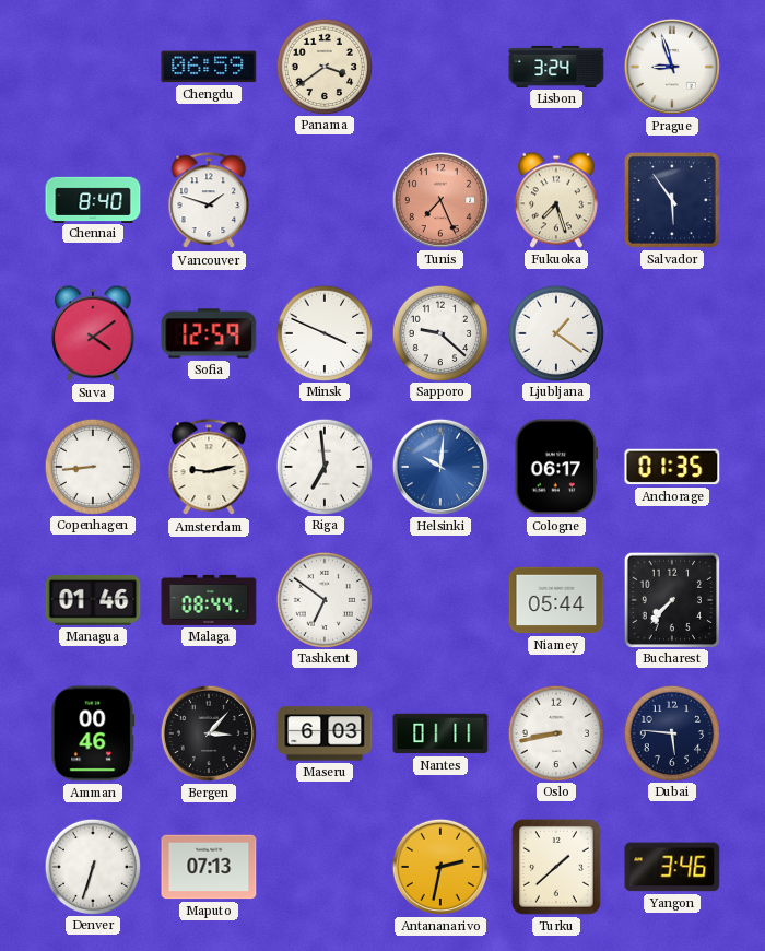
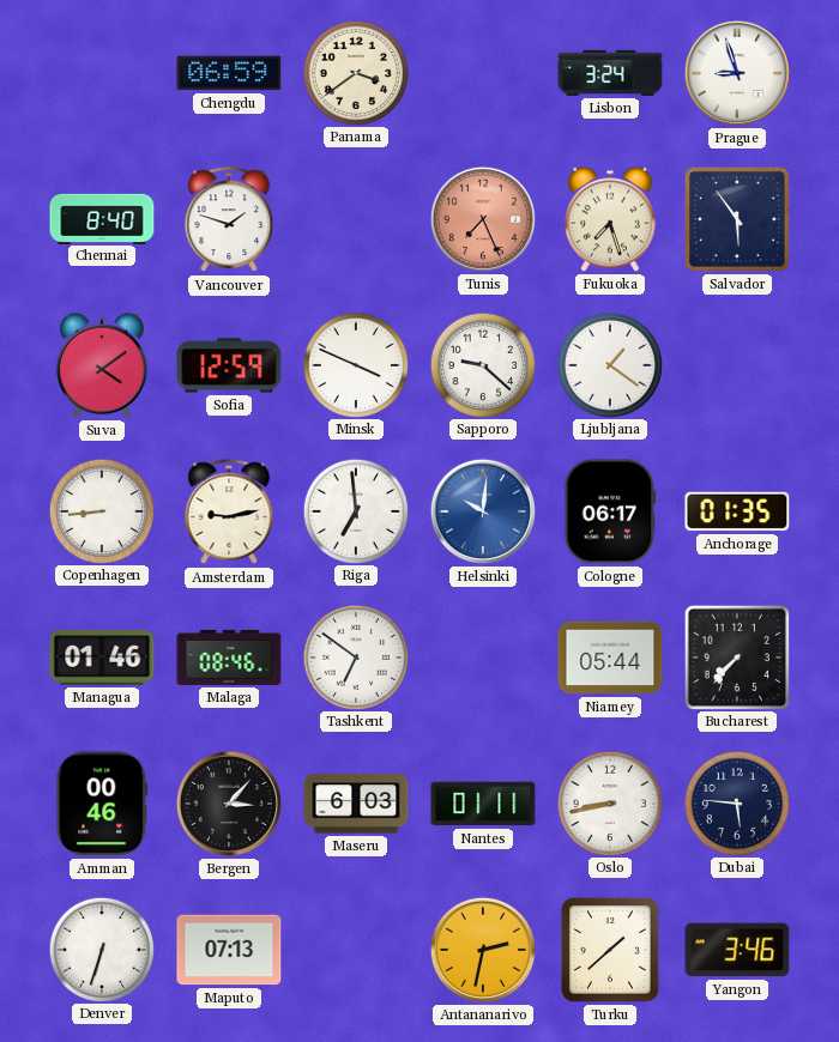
Malaga: 08:44 -> 08:46 (229, 658)
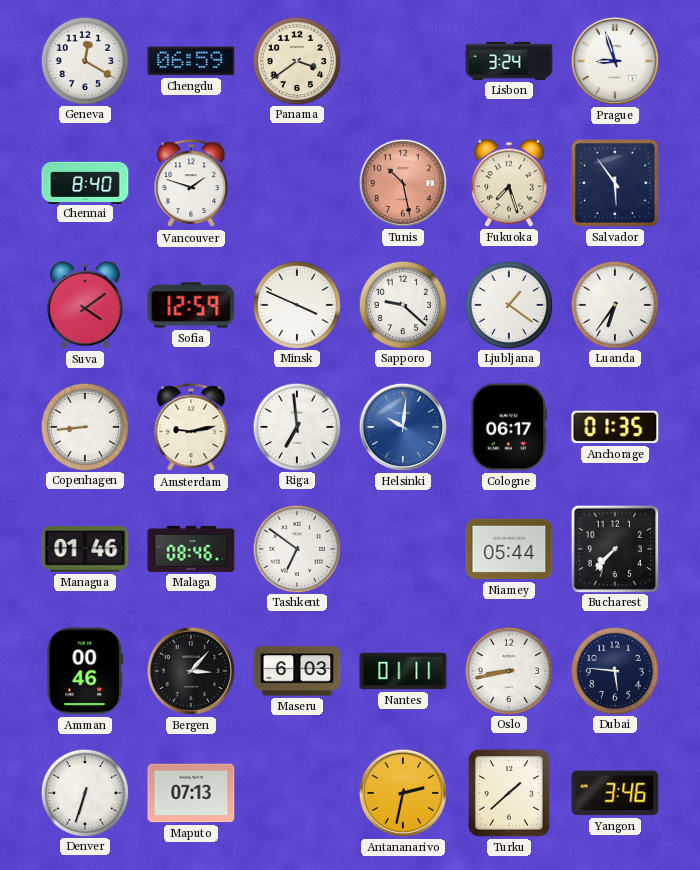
Geneva: none -> 12:20 (84, 60)
Tunis: 7:26 -> 10:28 (403, 183)
Luanda: none -> 6:36 (614, 304)
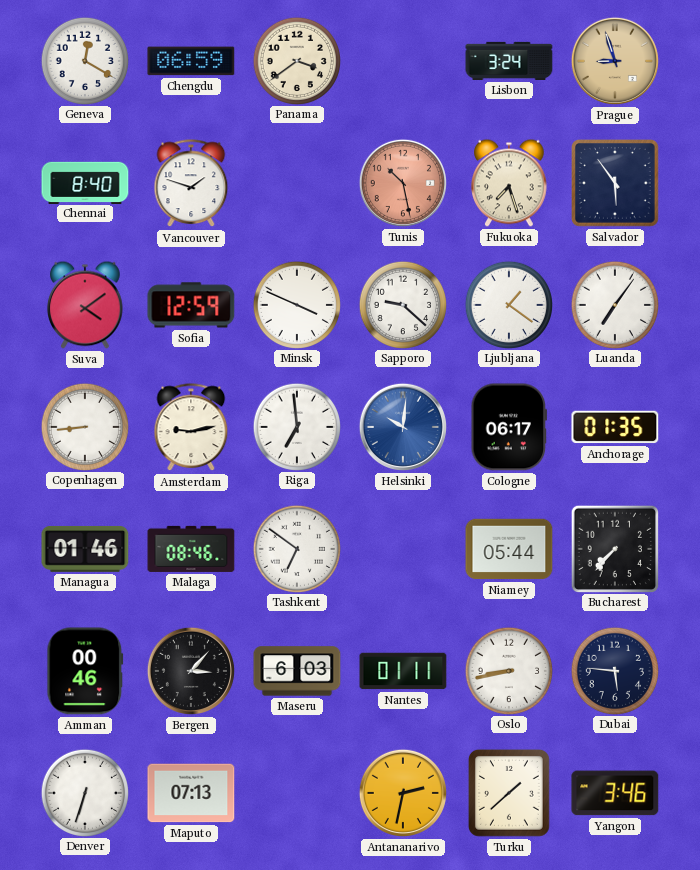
Prague dial: white -> champagne (615, 61)
Luanda: 6:36 -> 7:06 (614, 304)
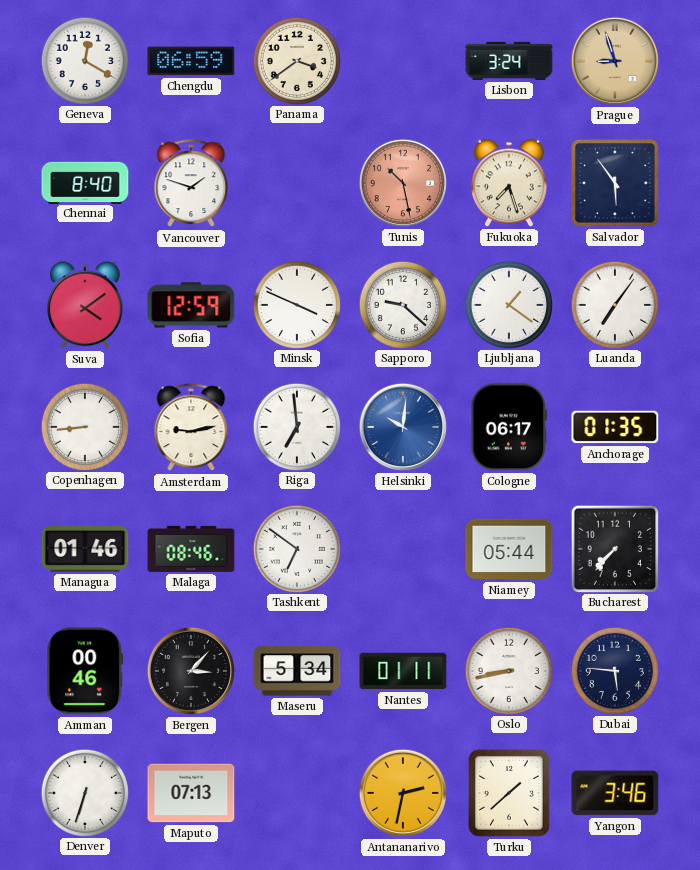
Maseru: 6:03 -> 5:34 (297, 671)
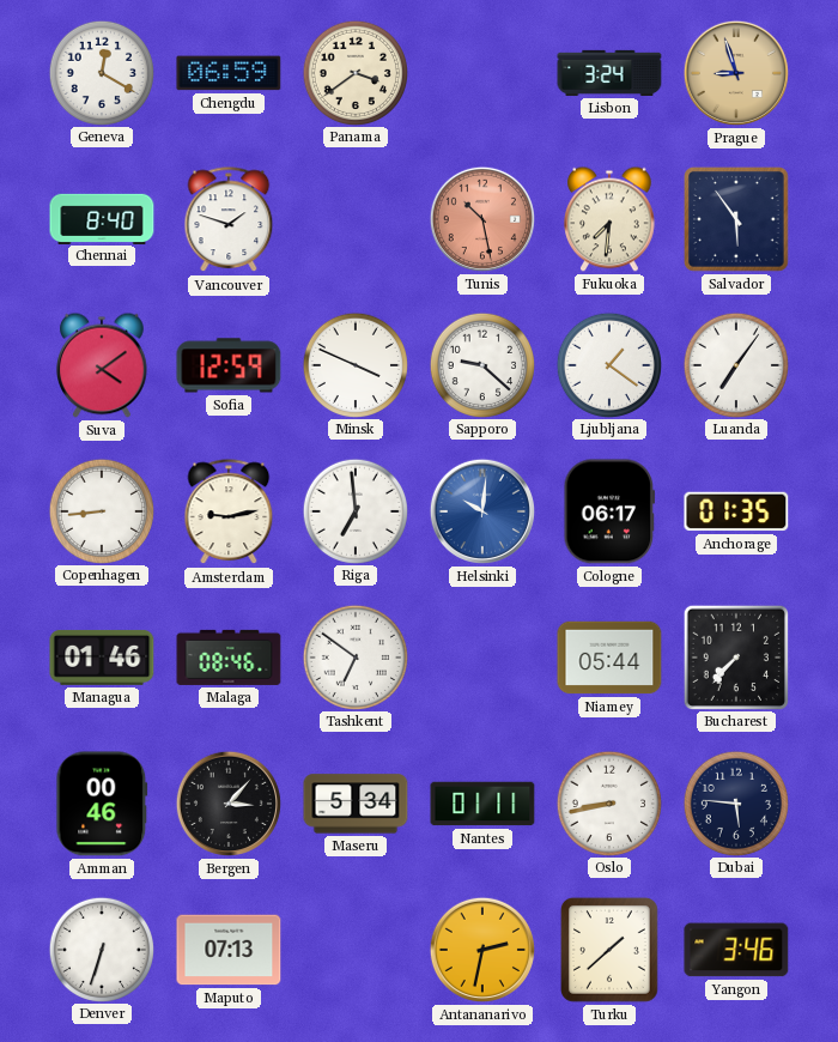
Fukuoka: 7:27 -> 7:31 (611, 219)
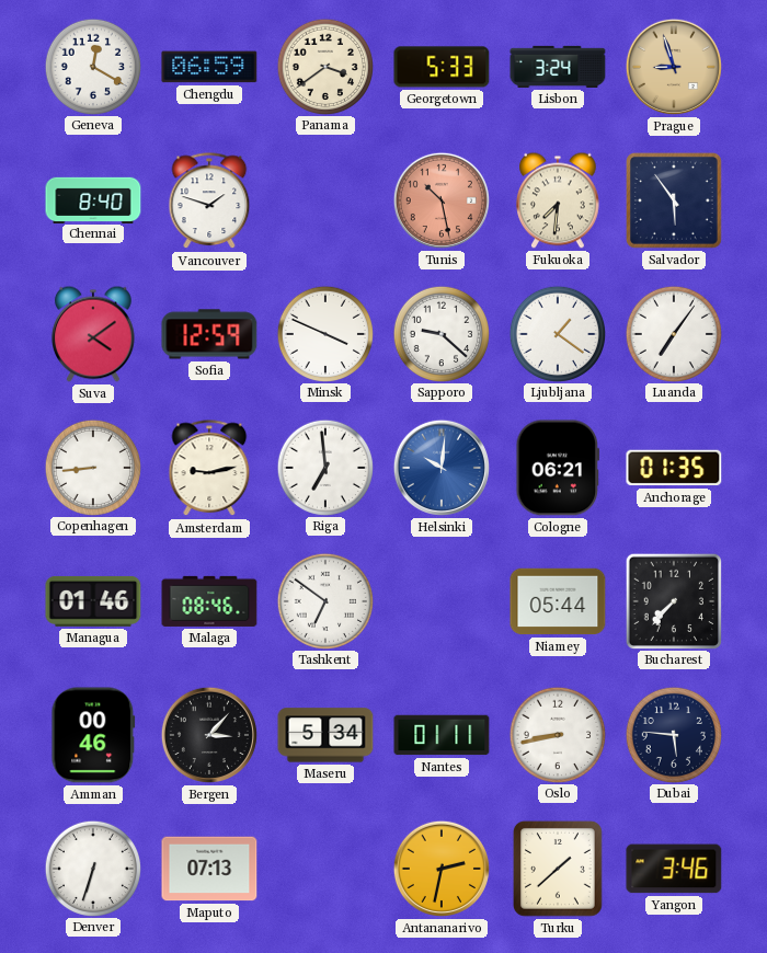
Georgetown: none -> 5:33 (442, 67)
Cologne: 06:17 -> 06:21 (558, 468)
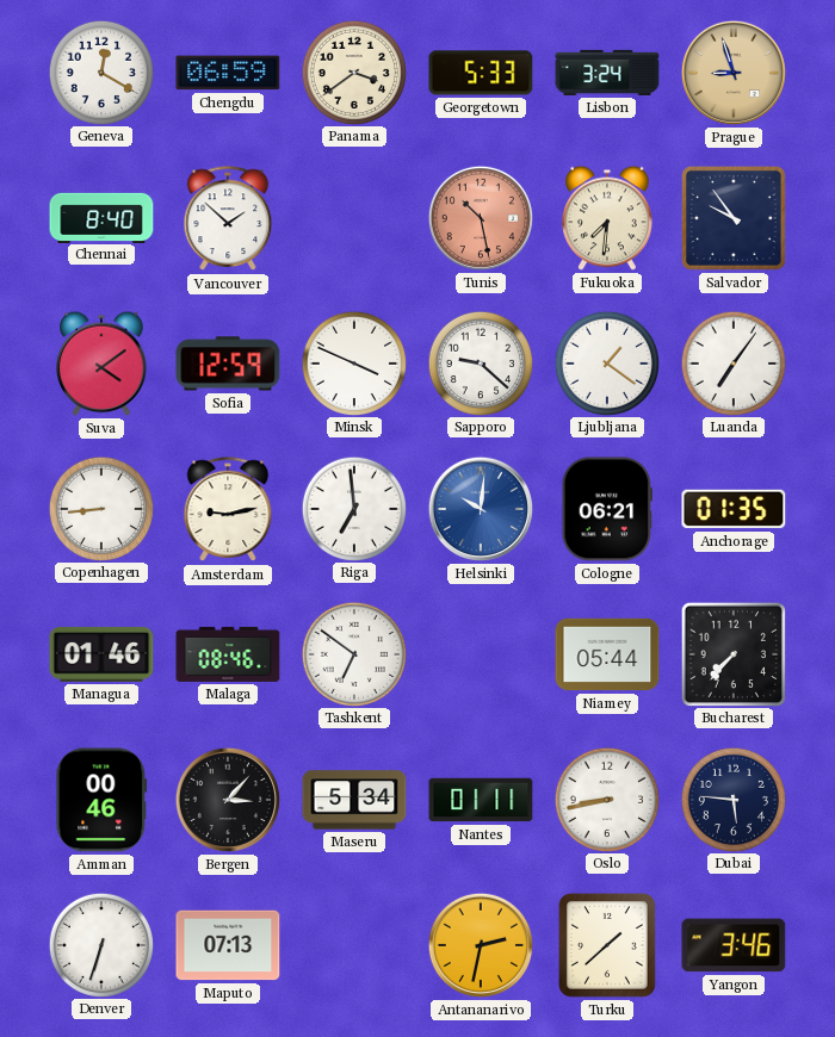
Vancouver: 1:48 -> 1:52 (228, 219)
Salvador: 5:54 -> 9:54 (735, 219)
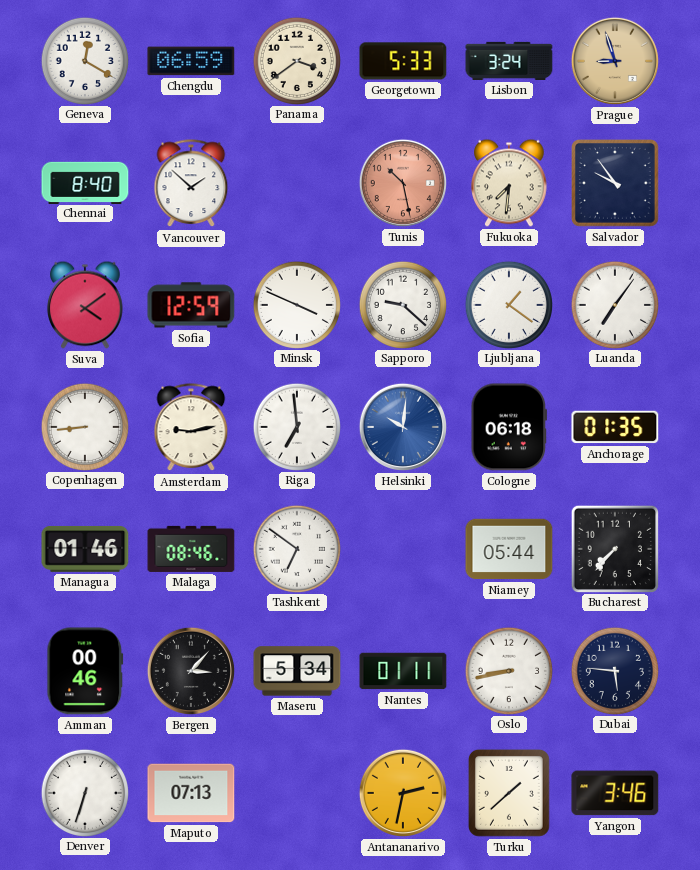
Cologne: 06:21 -> 06:18 (509, 427)
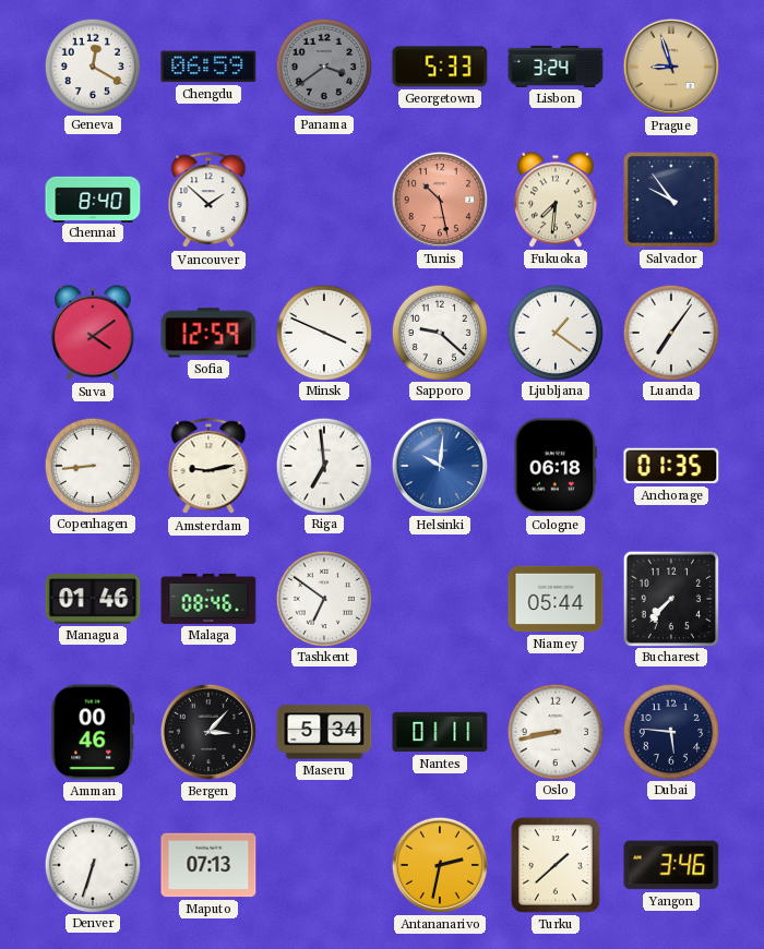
Panama dial: cream -> grey (323, 65)
